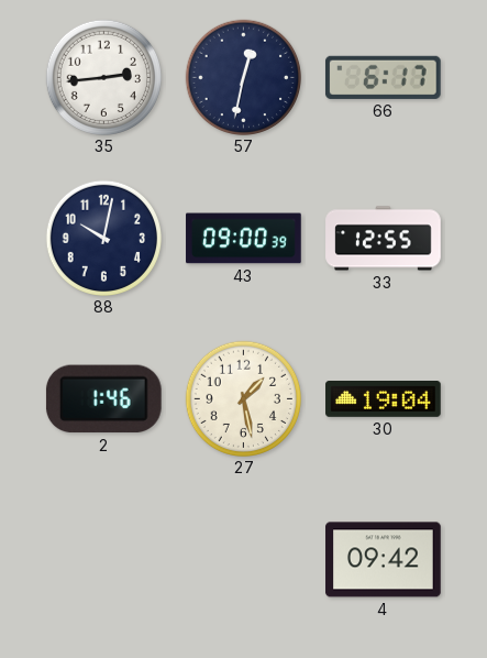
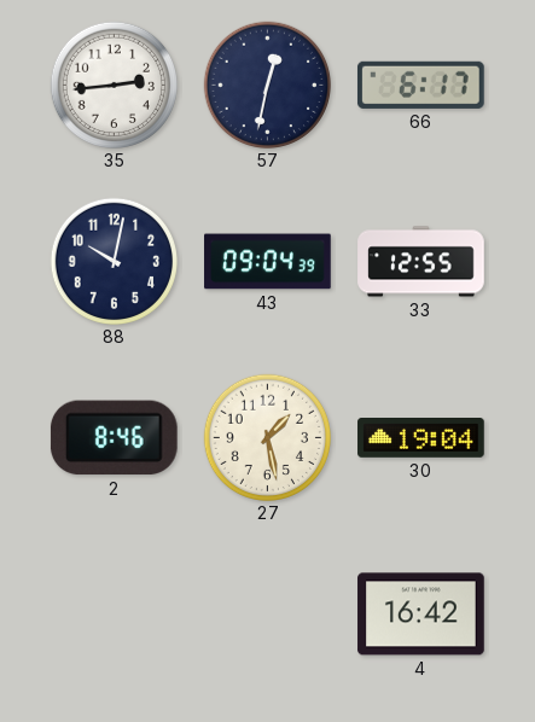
43: 09:00 -> 09:04 (268, 262)
2: 1:46 -> 8:46 (114, 438)
4: 09:42 -> 16:42 (421, 615)
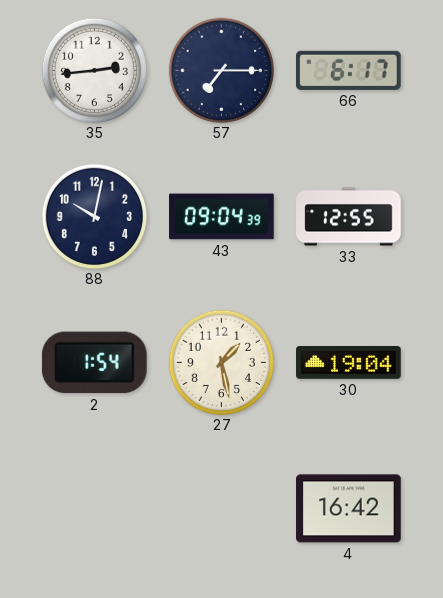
57: 12:32 -> 7:15 (221, 70)
2: 8:46 -> 1:54 (94, 363)
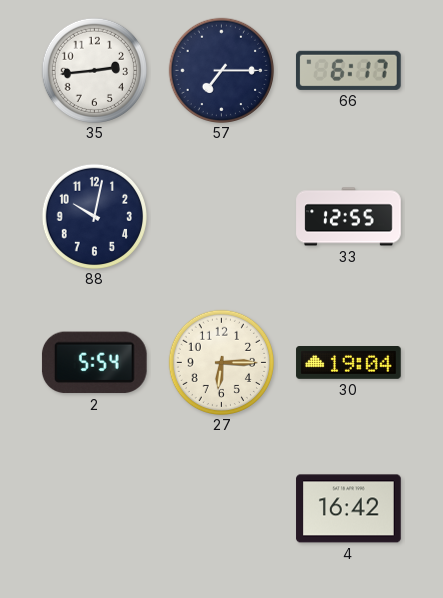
43: 09:04 -> none (222, 217)
2: 1:54 -> 5:54 (94, 363)
27: 1:28 -> 6:15 (221, 362)
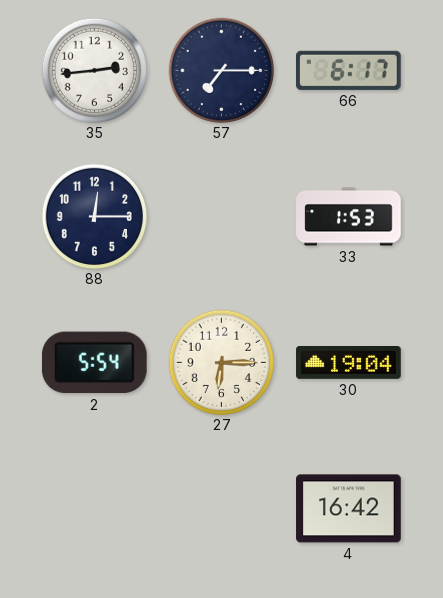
88: 10:02 -> 12:15 (94, 216)
33: 12:55 -> 1:53 (349, 217)
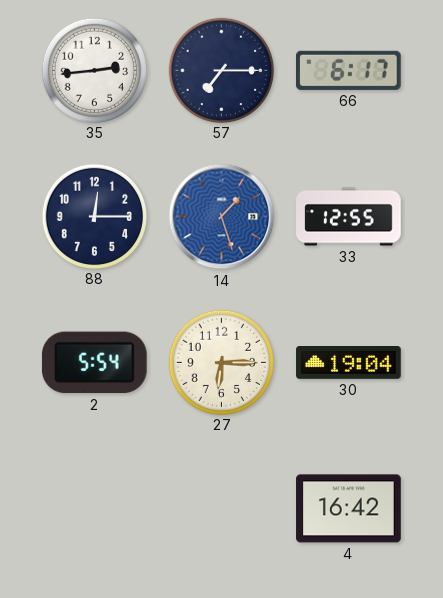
14: none -> 1:27 (222, 217)
33: 1:53 -> 12:55 (349, 217)
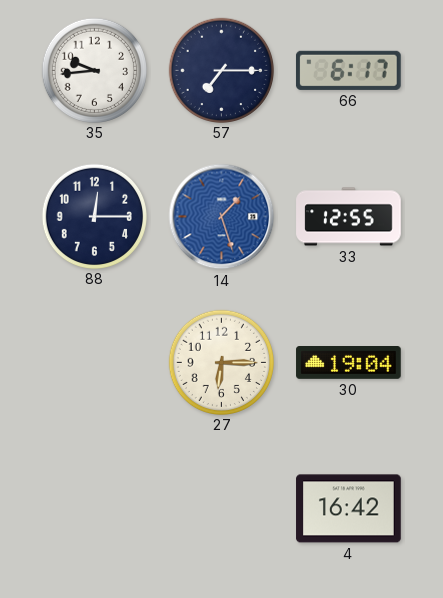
35: 2:44 -> 9:44 (94, 70)
2: 5:54 -> none (94, 363)
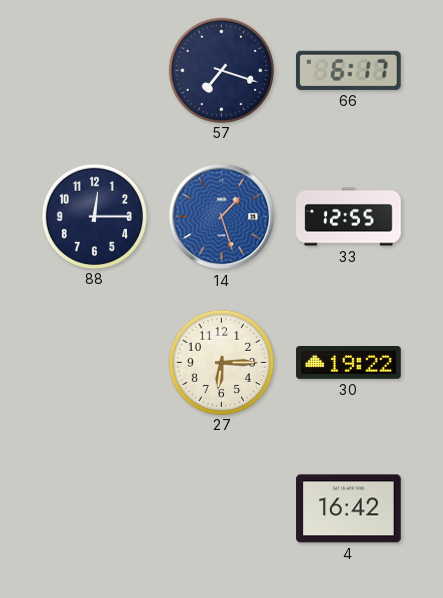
35: 9:44 -> none (94, 70)
57: 7:15 -> 7:18 (221, 70)
30: 19:04 -> 19:22 (349, 363)
